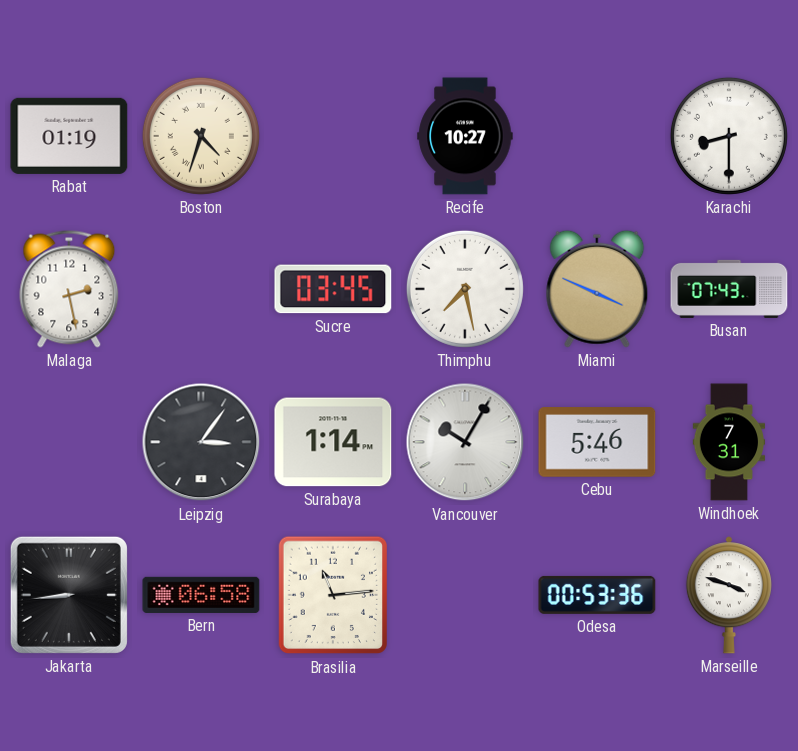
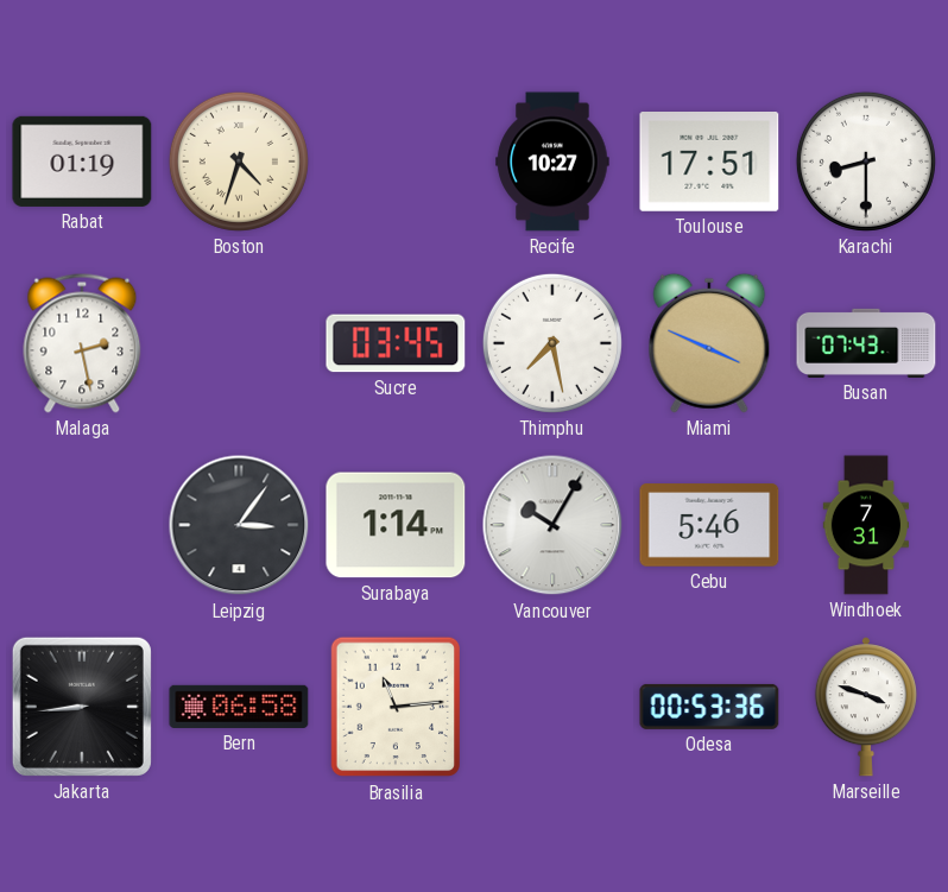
Toulouse: none -> 17:51 (709, 163)
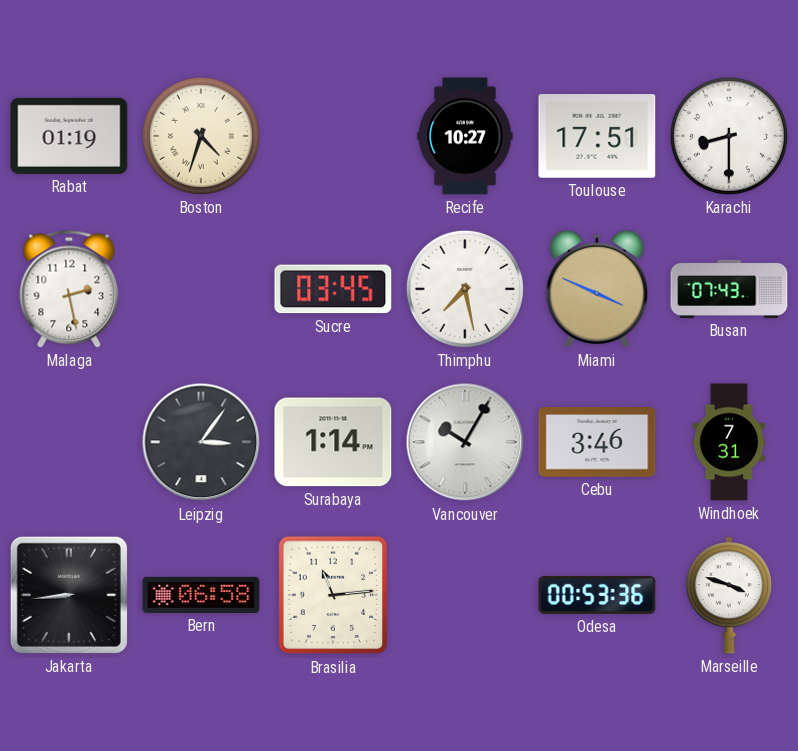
Cebu: 5:46 -> 3:46 (597, 442)
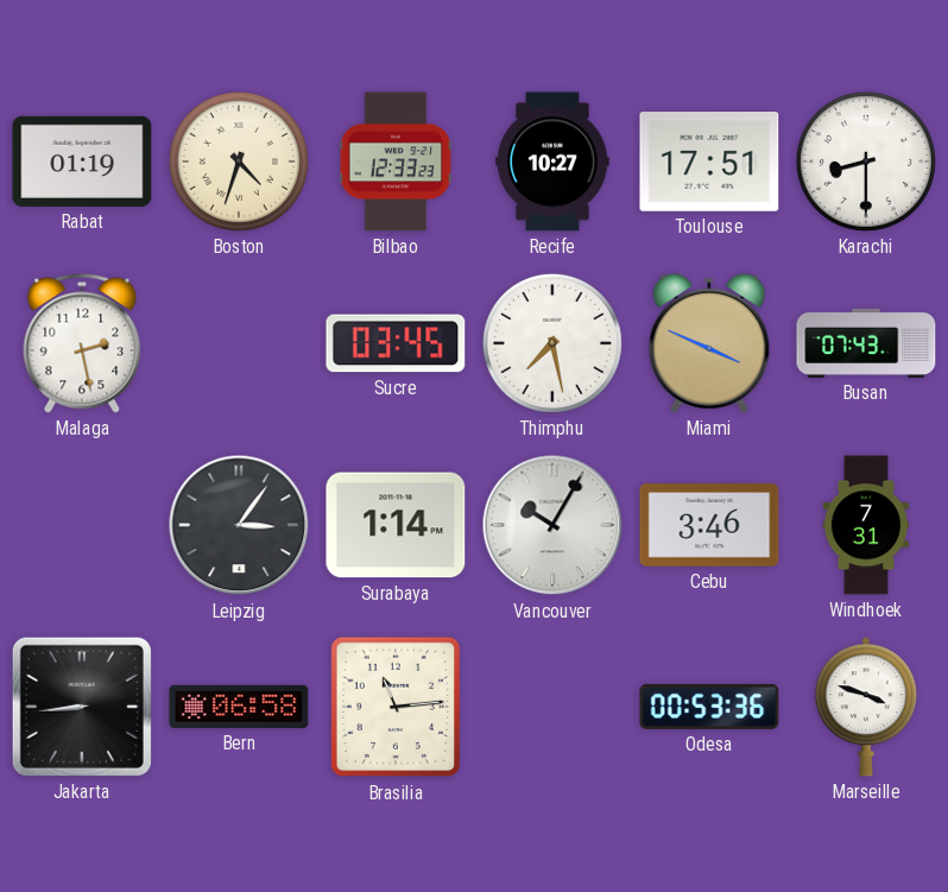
Bilbao: none -> 12:33 (396, 162)
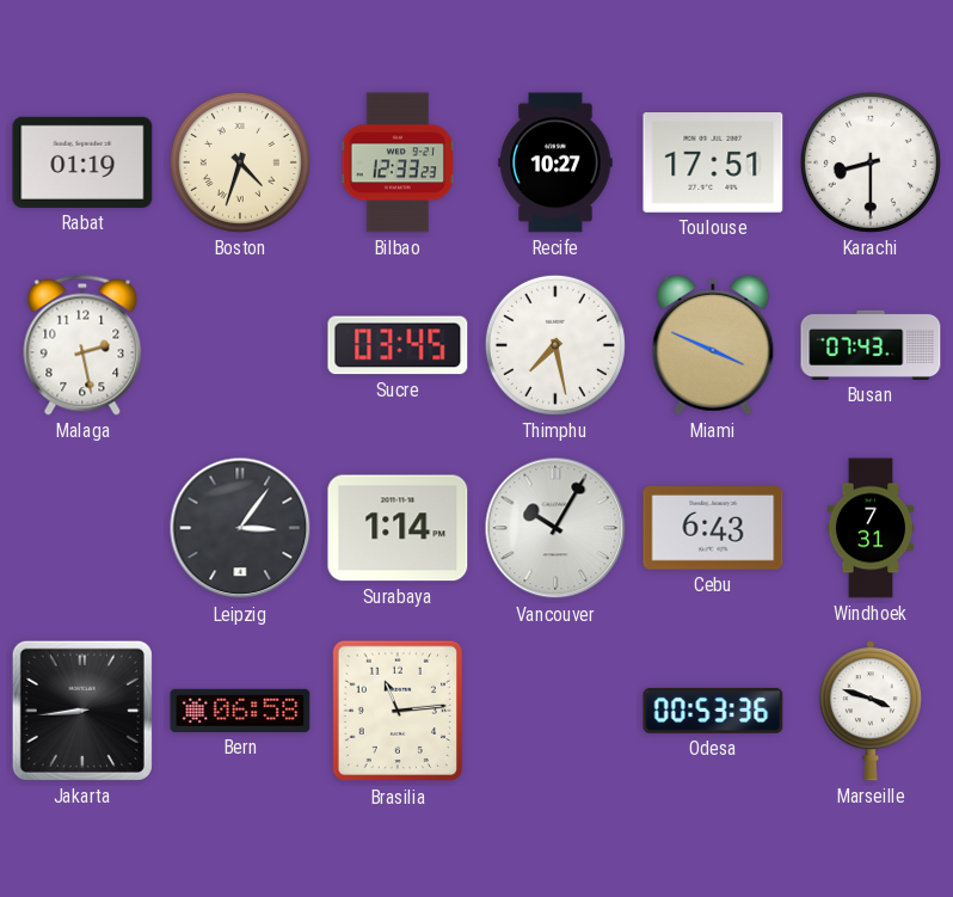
Cebu: 3:46 -> 6:43 (713, 528)
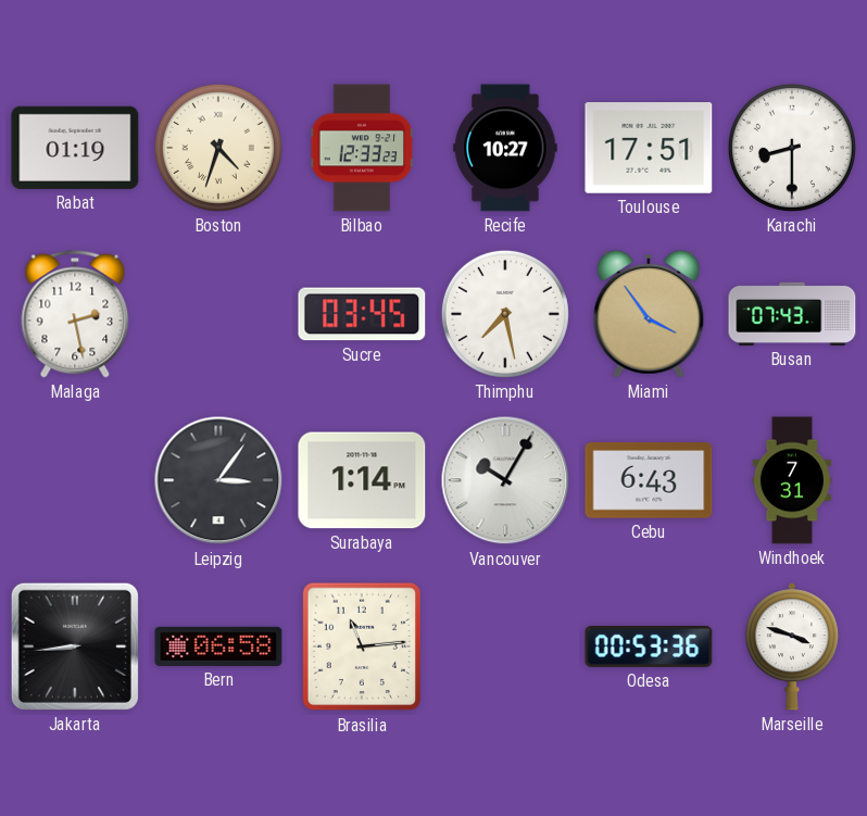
Miami: 3:49 -> 3:54 (649, 314)
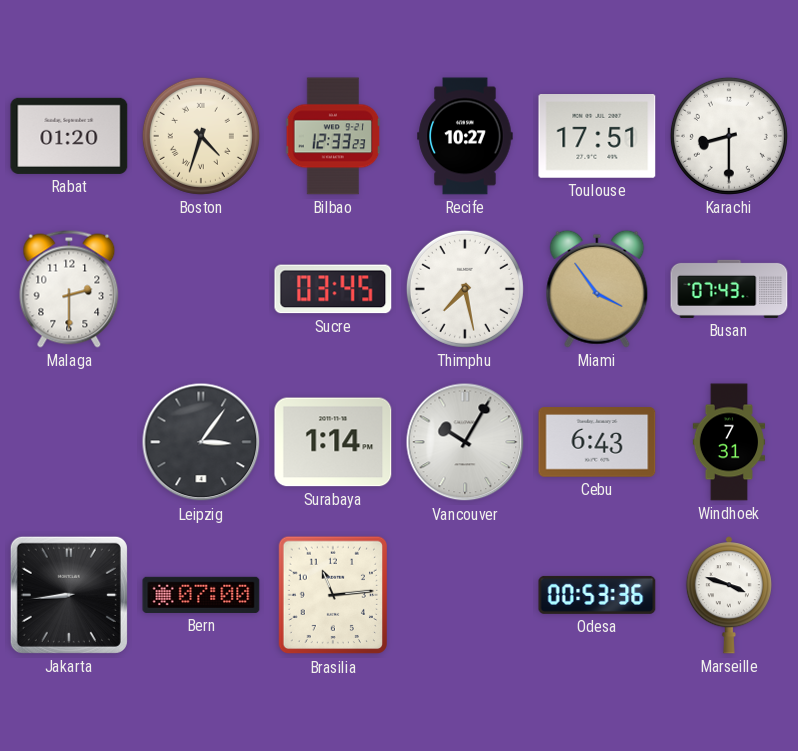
Rabat: 01:19 -> 01:20 (69, 136)
Malaga: 2:28 -> 2:30 (69, 289)
Bern: 06:58 -> 07:00 (201, 595)
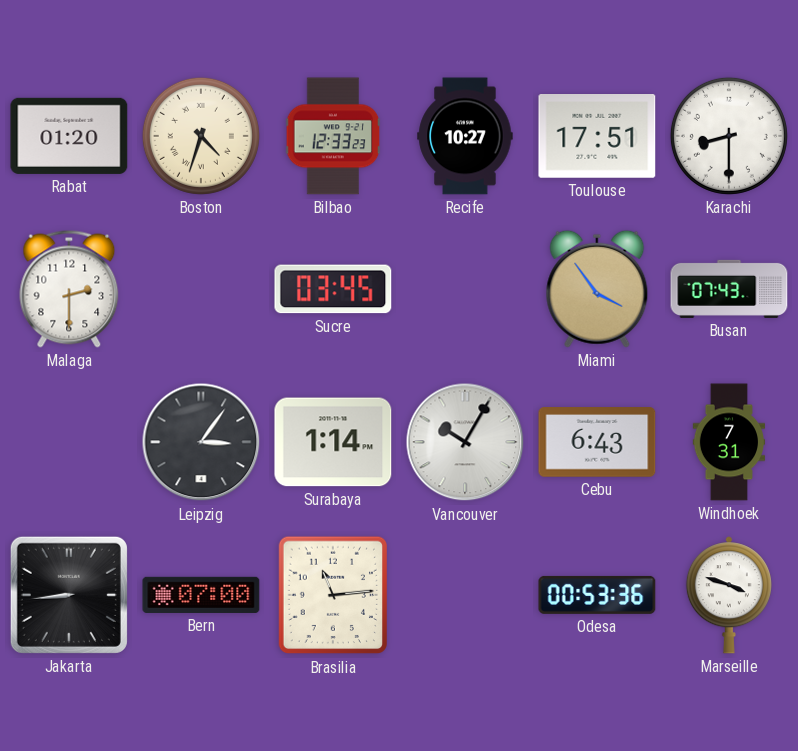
Thimphu: 7:28 -> none (465, 289)
